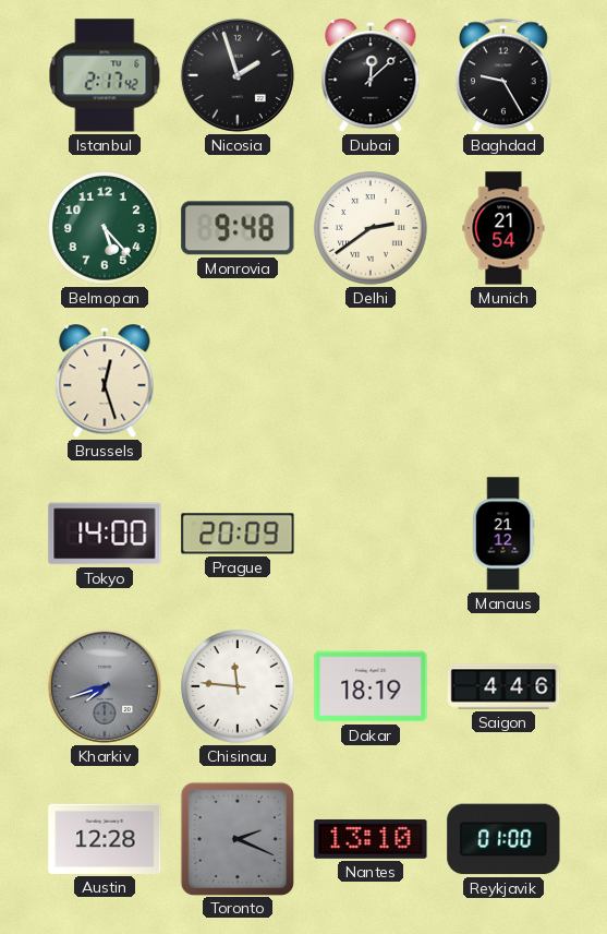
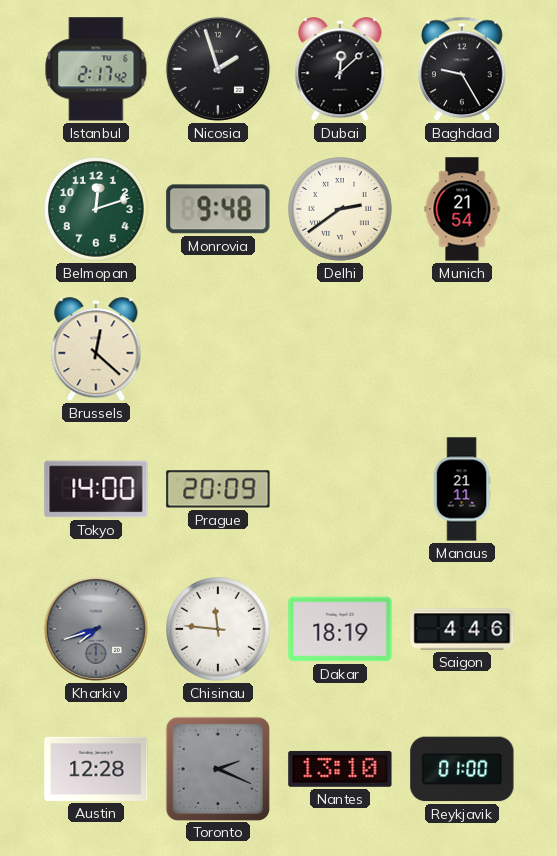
Belmopan: 5:23 -> 12:12 (96, 209)
Brussels: 12:27 -> 12:22 (96, 350)
Manaus: 21:12 -> 21:11 (462, 489)
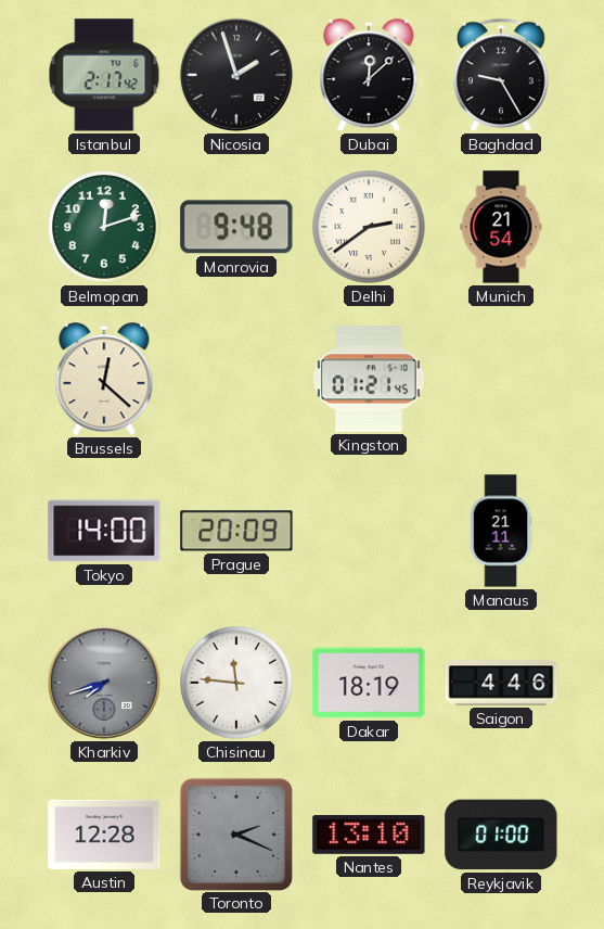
Kingston: none -> 01:21 (369, 379)
